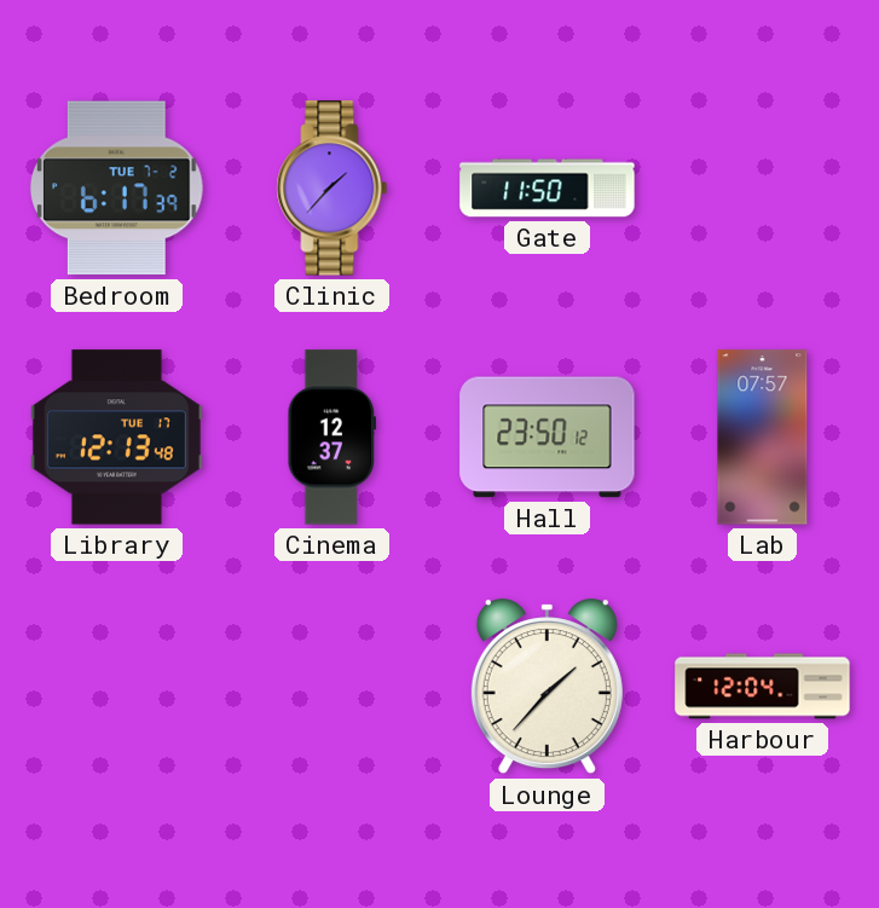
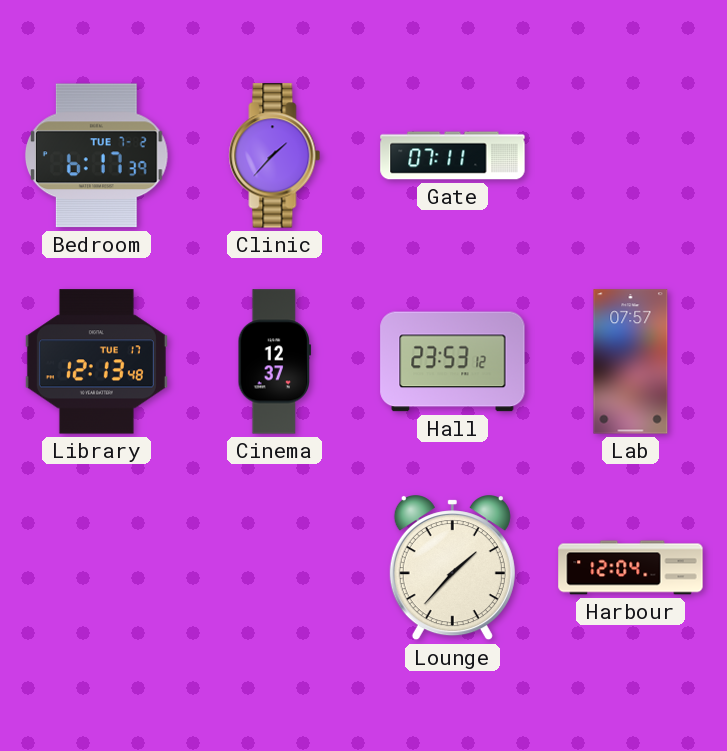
Gate: 11:50 -> 07:11 (453, 156)
Hall: 23:50 -> 23:53 (453, 362)
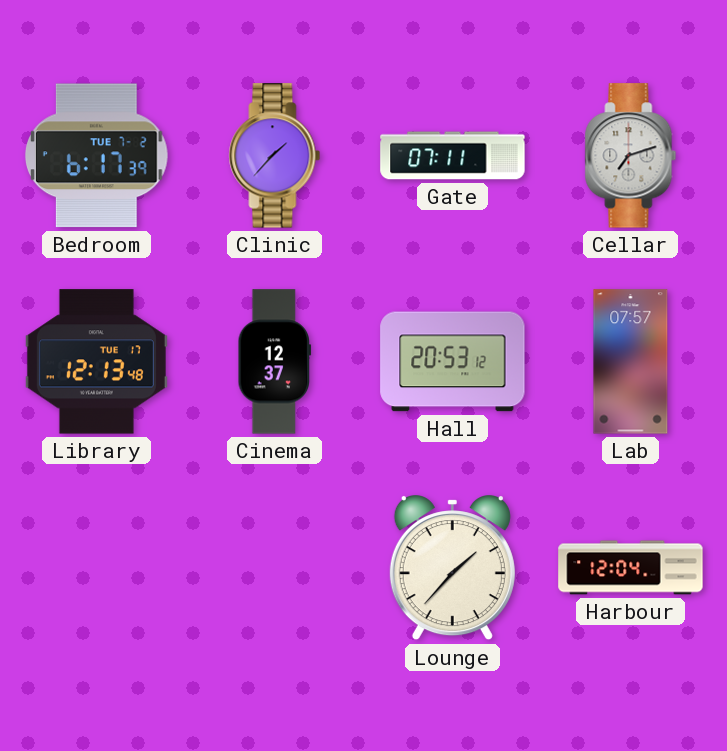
Cellar: none -> 7:12 (631, 156)
Hall: 23:53 -> 20:53 (453, 362)
